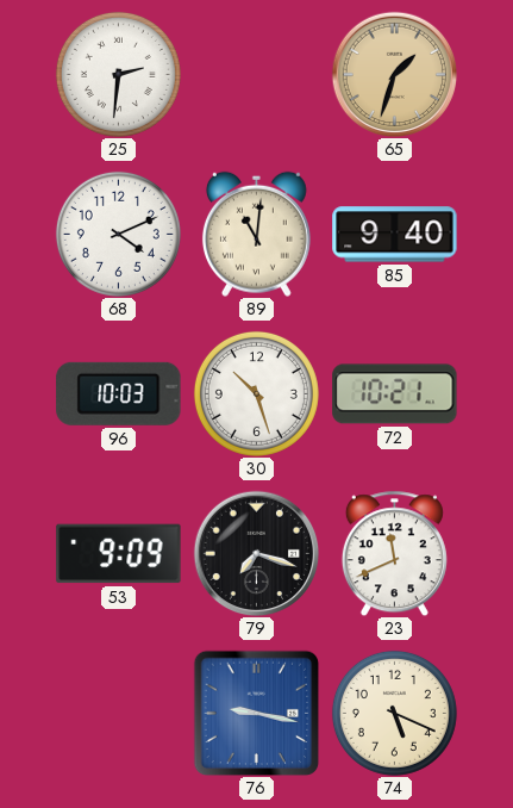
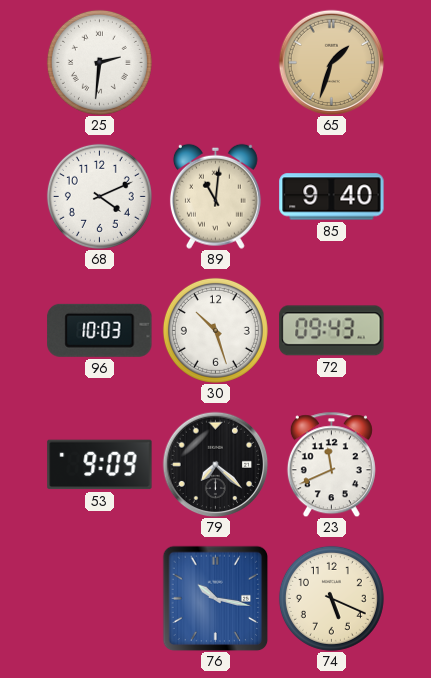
72: 10:21 -> 09:43 (332, 331)
79: 7:18 -> 7:22 (215, 464)
76: 9:17 -> 10:17 (215, 598)
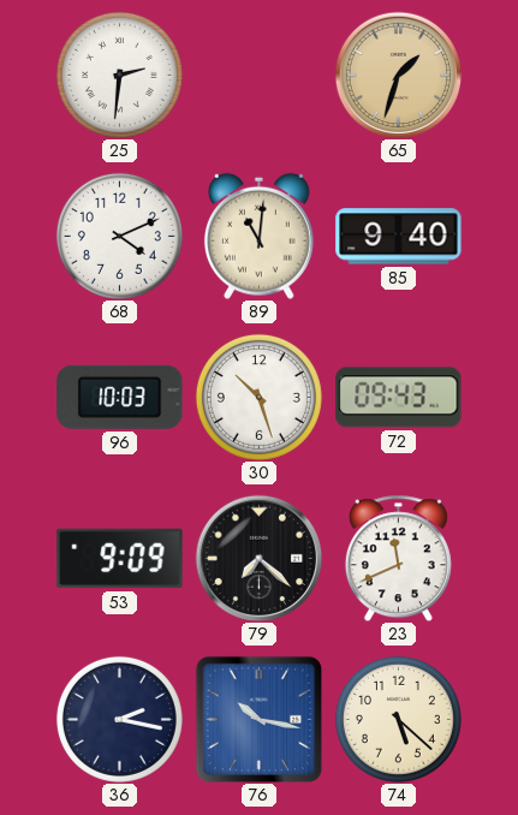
36: none -> 2:17 (119, 719)
74: 5:19 -> 5:22 (398, 719)
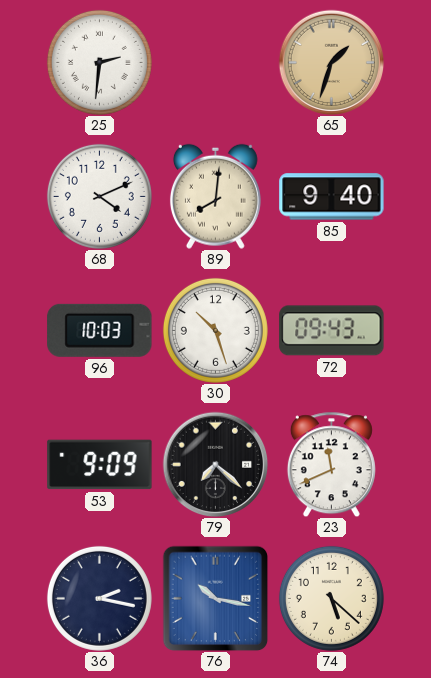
89: 11:01 -> 8:01 (215, 196)
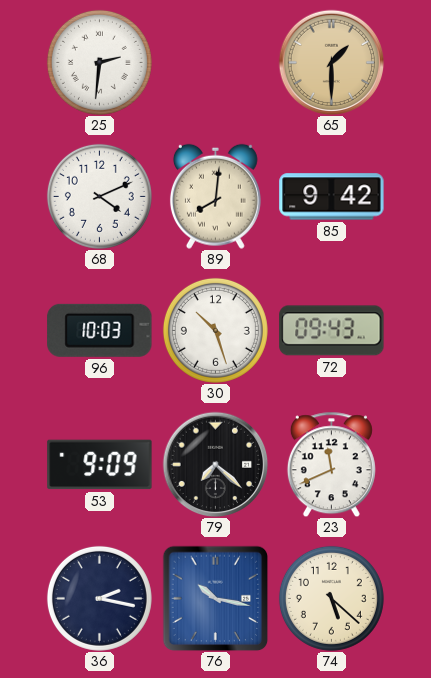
65: 1:33 -> 1:30 (331, 62)
85: 9:40 -> 9:42 (332, 197)
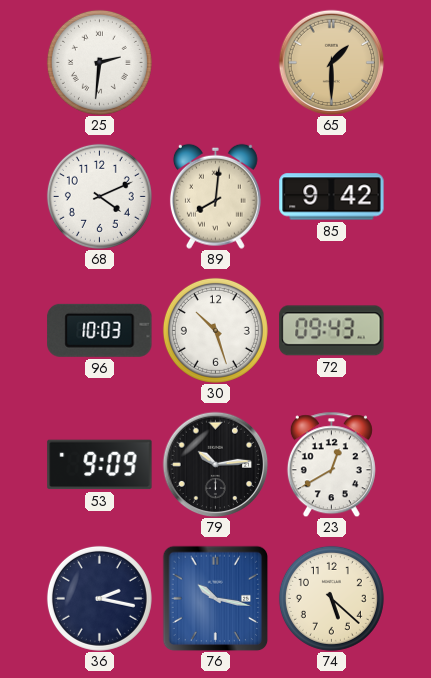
79: 7:22 -> 10:14 (215, 464)
23: 11:41 -> 12:40 (331, 464)
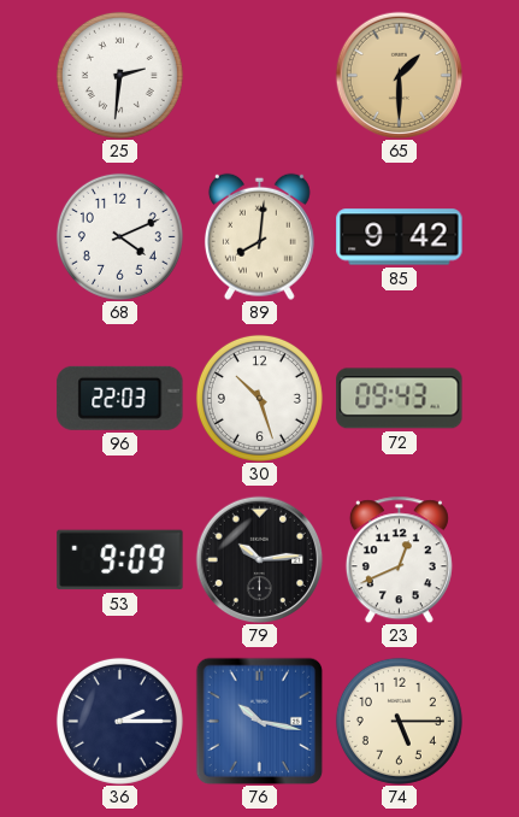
96: 10:03 -> 22:03 (120, 398)
23: 12:40 -> 12:41 (399, 559)
36: 2:17 -> 2:15 (119, 721)
74: 5:22 -> 5:15 (399, 721)
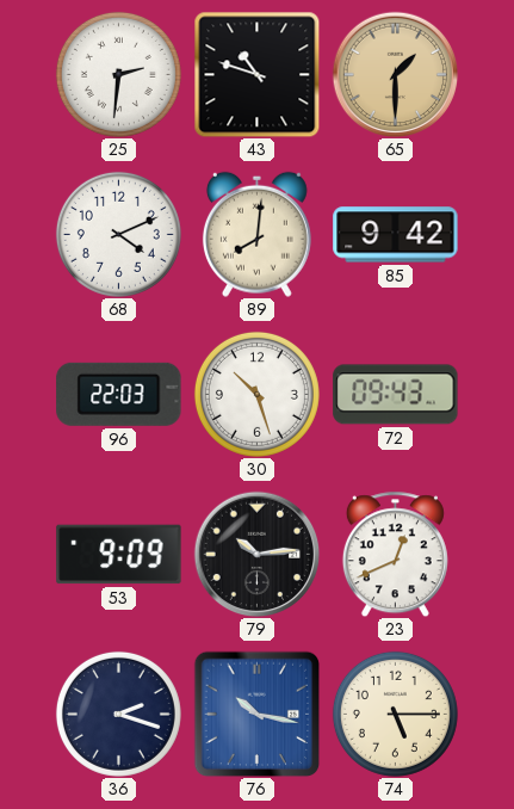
43: none -> 10:48 (256, 74)
36: 2:15 -> 2:18 (118, 714)
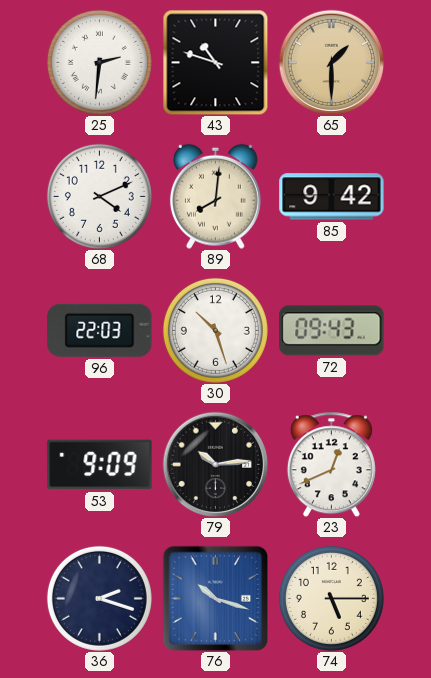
76: 10:17 -> 10:18 (215, 598)
